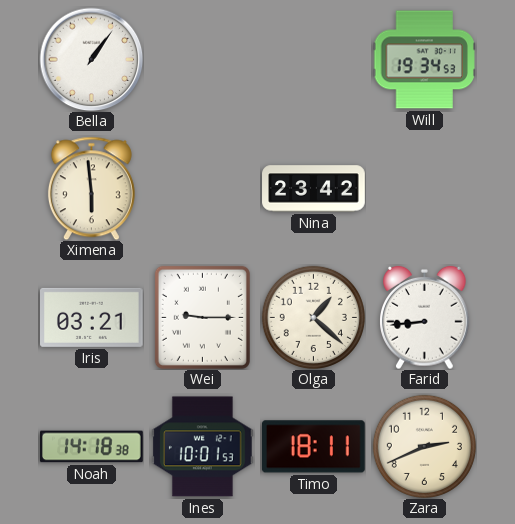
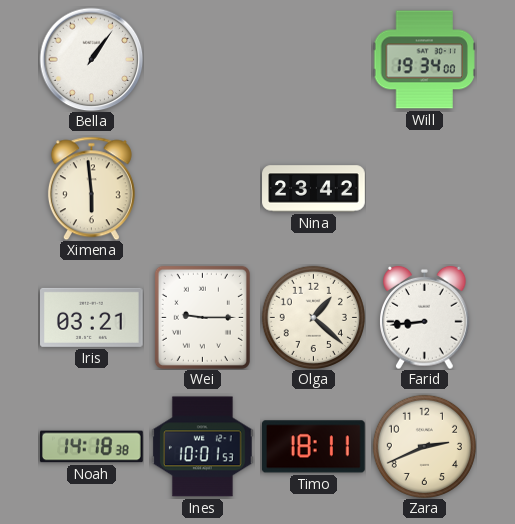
Will: 19:34:53 -> 19:34:00 (424, 60)
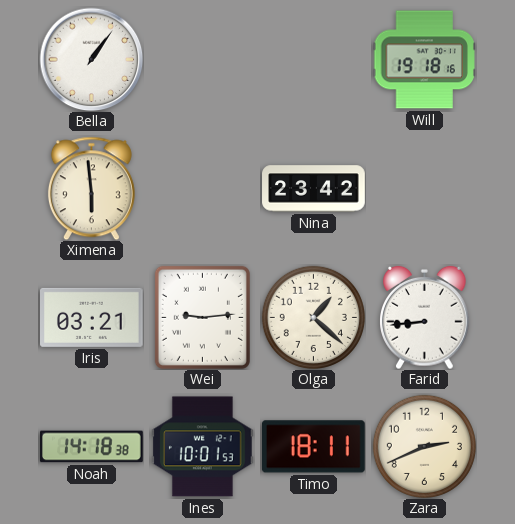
Will: 19:34 -> 19:18 (424, 60)
Wei: 9:15 -> 9:14 (202, 317)
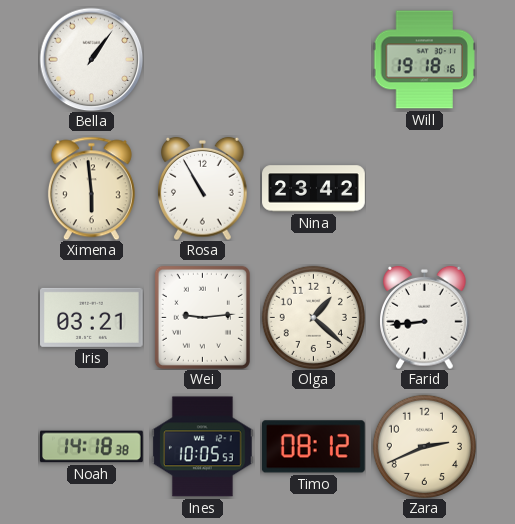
Rosa: none -> 10:55 (203, 188)
Ines: 10:01 -> 10:05 (203, 447)
Timo: 18:11 -> 08:12 (313, 447)
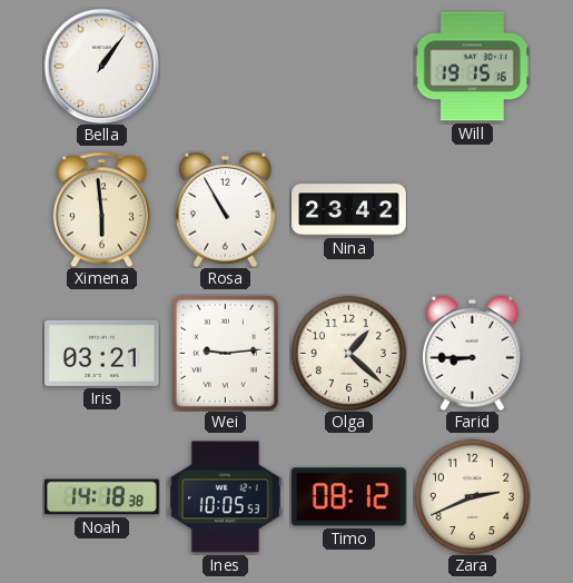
Will: 19:18 -> 19:15 (472, 67)
Farid: 8:44 -> 8:45 (473, 353)
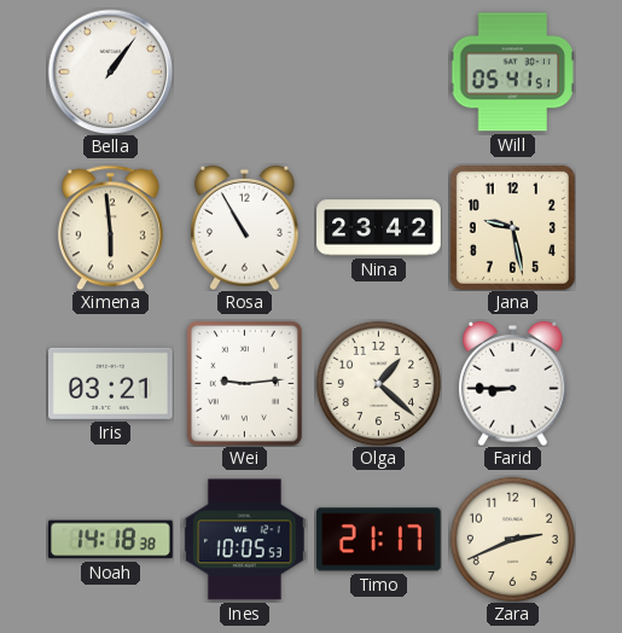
Will: 19:15 -> 05:41 (512, 72)
Jana: none -> 9:28 (512, 227)
Timo: 08:12 -> 21:17 (378, 540)
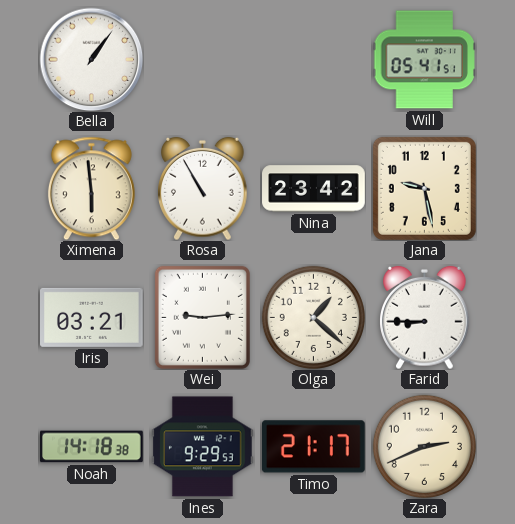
Ines: 10:05 -> 9:29 (203, 447)
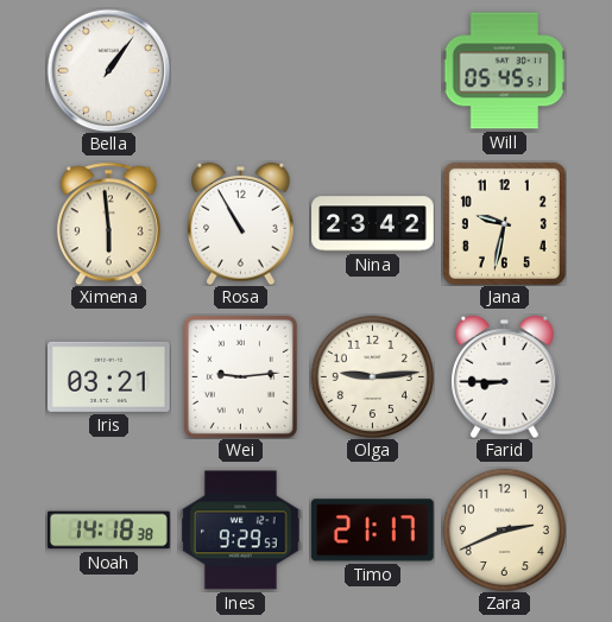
Will: 05:41 -> 05:45 (504, 71)
Jana: 9:28 -> 9:32 (504, 223)
Olga: 1:22 -> 9:14 (372, 376)
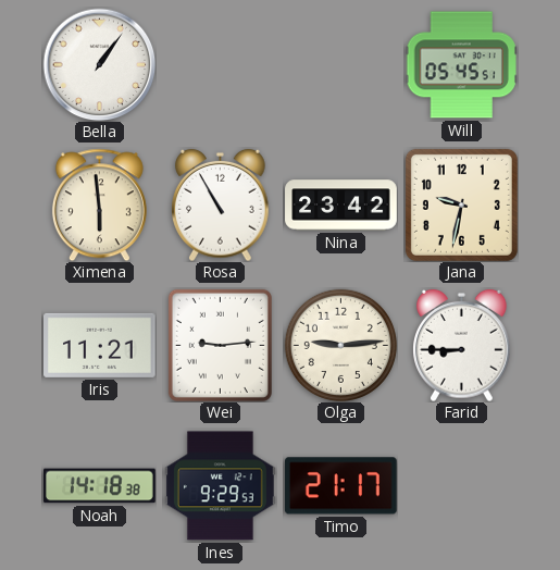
Iris: 03:21 -> 11:21 (100, 345)
Zara: 2:41 -> none (504, 529)
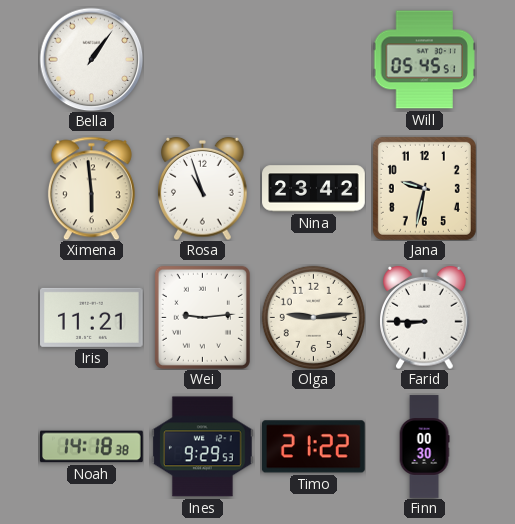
Rosa: 10:55 -> 10:57 (203, 188)
Timo: 21:17 -> 21:22 (313, 447)
Finn: none -> 00:30 (424, 447)
